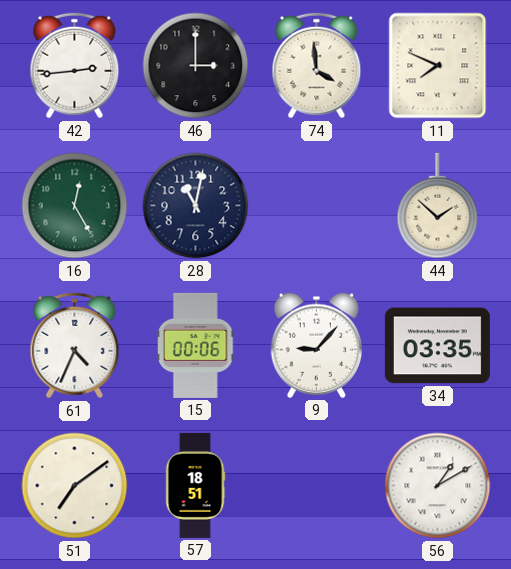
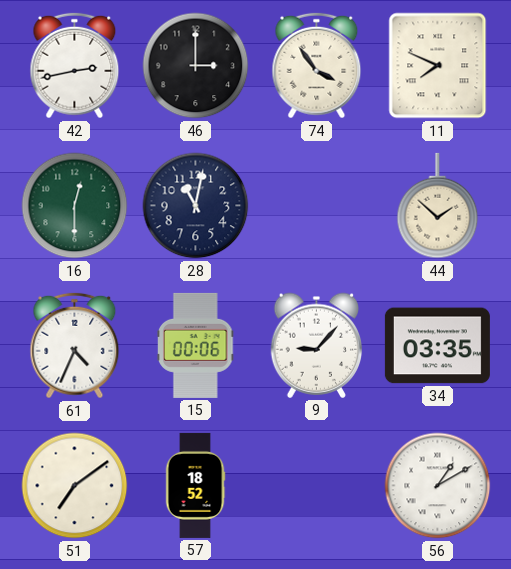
42: 2:44 -> 2:43 (75, 66)
74: 3:59 -> 3:54 (317, 66)
16: 12:25 -> 12:30 (75, 206)
57: 18:51 -> 18:52 (195, 485)
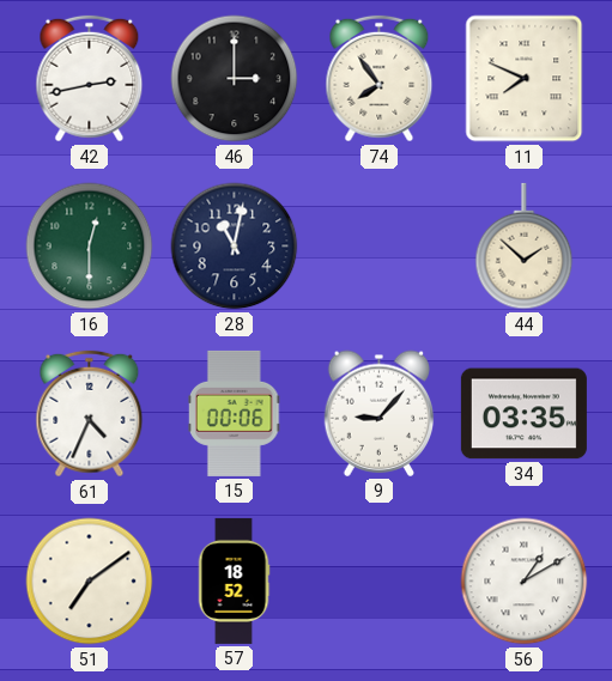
74: 3:54 -> 7:54 (380, 79)
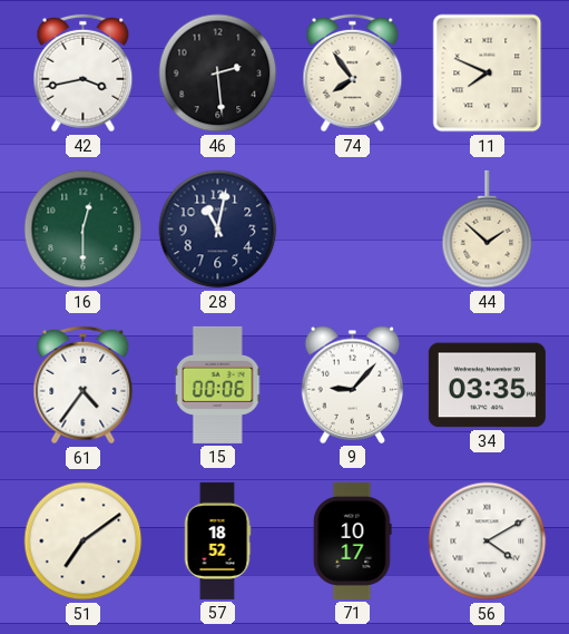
42: 2:43 -> 3:43 (84, 74)
46: 3:00 -> 2:29 (218, 74)
61: 4:34 -> 4:36 (84, 386)
71: none -> 10:17 (353, 540)
56: 1:10 -> 4:10 (488, 542)
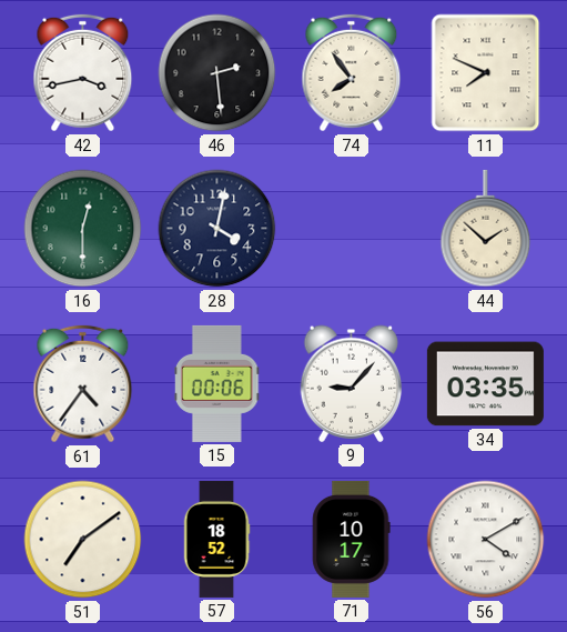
28: 11:02 -> 4:02 (217, 229)
